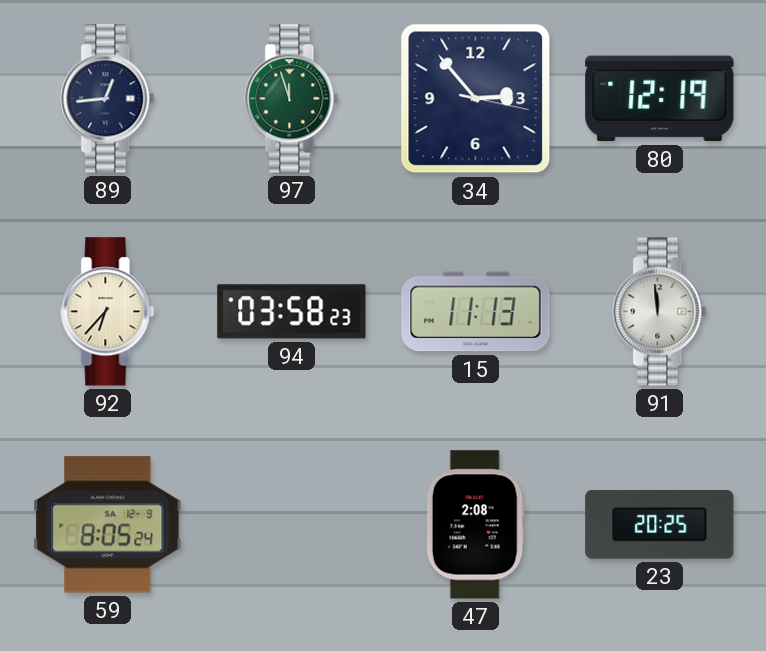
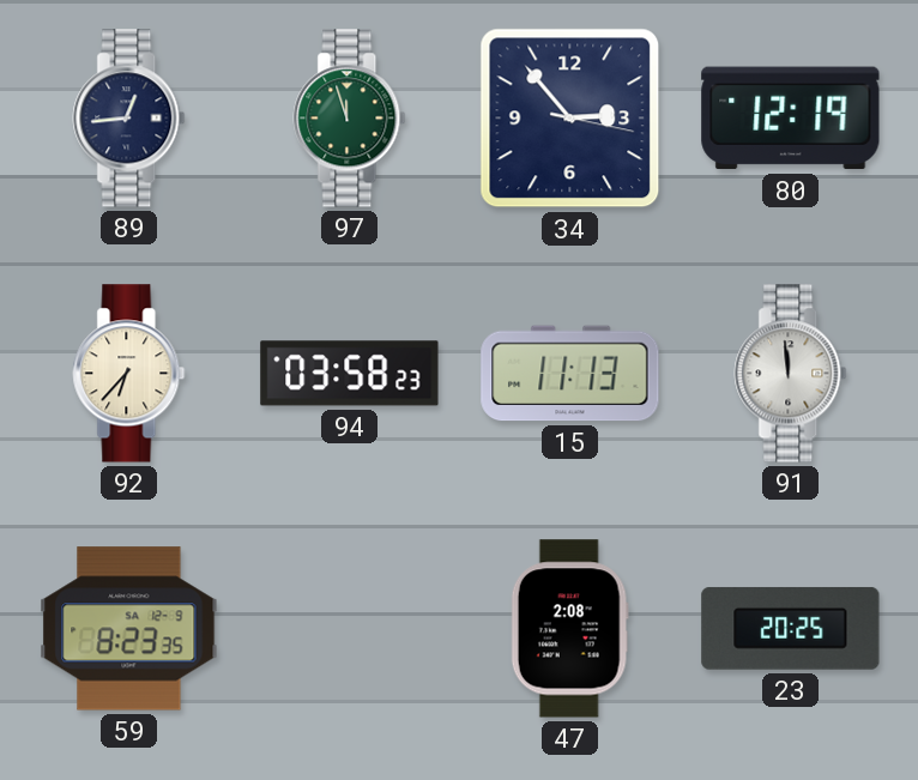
59: 8:05 -> 8:23 (129, 629)
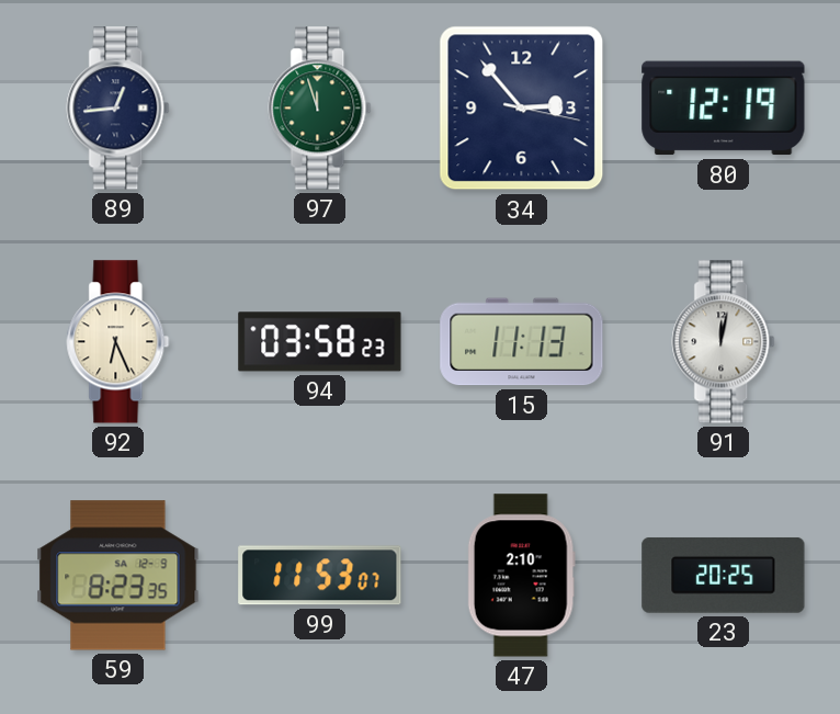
92: 6:37 -> 6:26 (118, 342)
91: 11:59 -> 12:02 (724, 342)
99: none -> 11:53 (320, 576)
47: 2:08 -> 2:10 (521, 576)
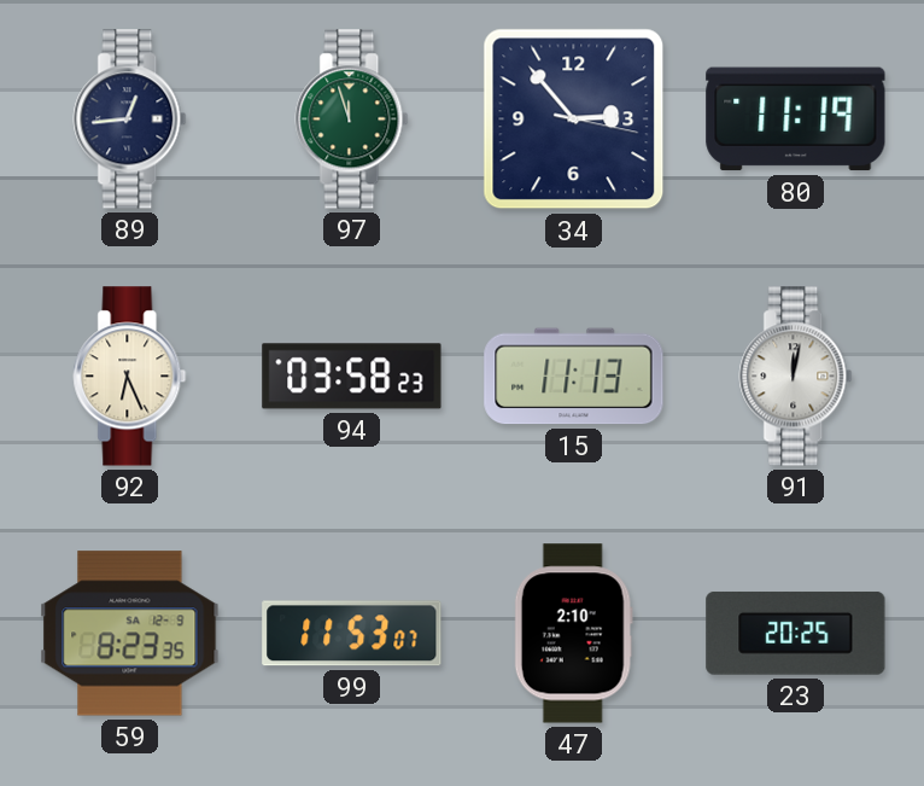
80: 12:19 -> 11:19 (796, 120)
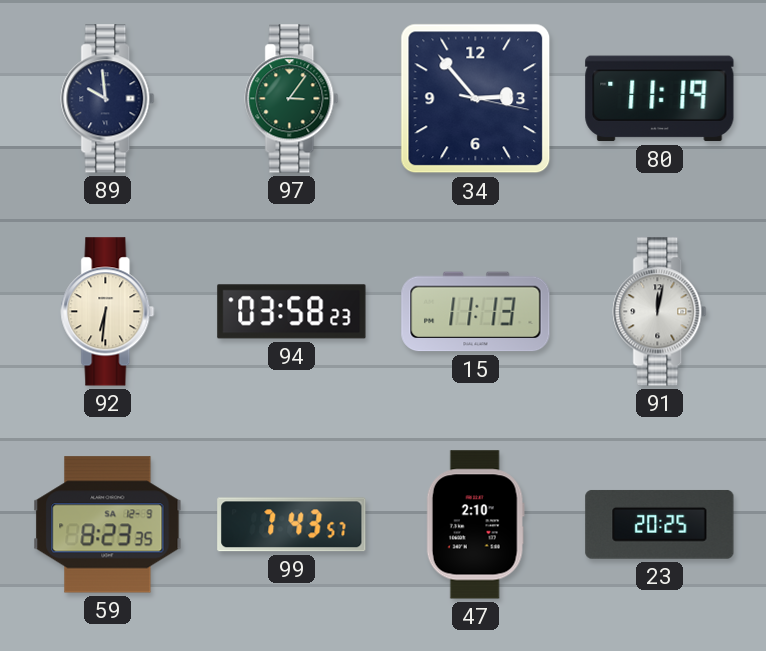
89: 12:44 -> 9:59 (108, 99)
97: 11:57 -> 3:06 (292, 99)
92: 6:26 -> 6:31 (108, 312)
99: 11:53 -> 7:43 (292, 525)
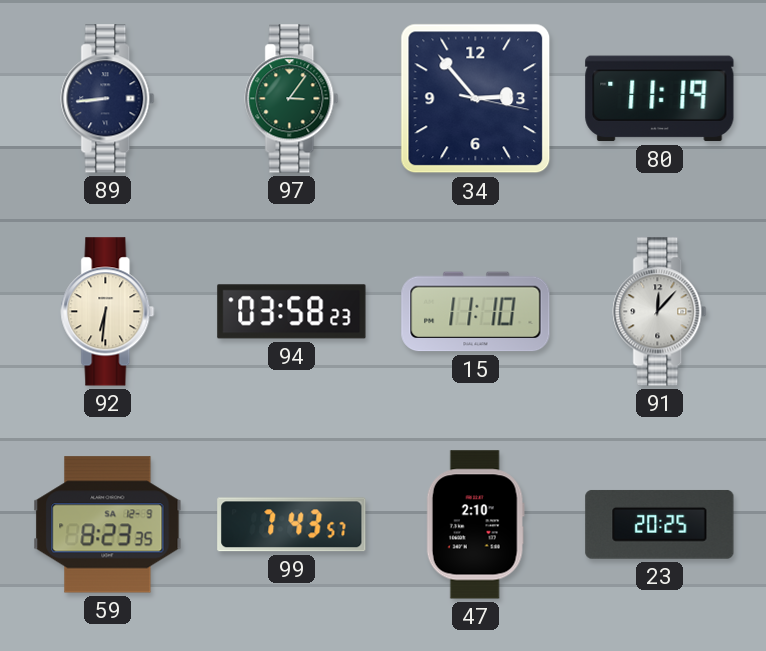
89: 9:59 -> 8:44 (108, 99)
15: 11:13 -> 11:10 (476, 312)
91: 12:02 -> 12:07 (660, 312)
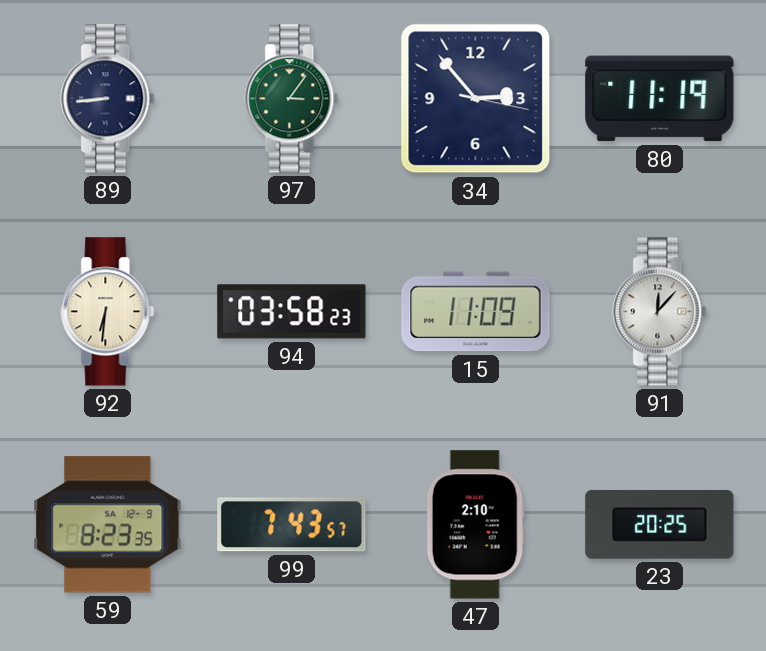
15: 11:10 -> 11:09 (476, 312)
